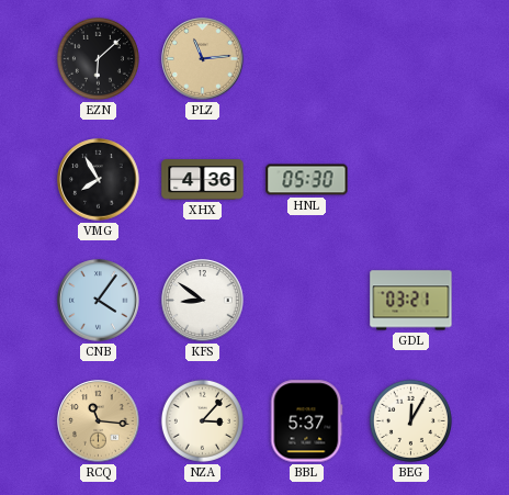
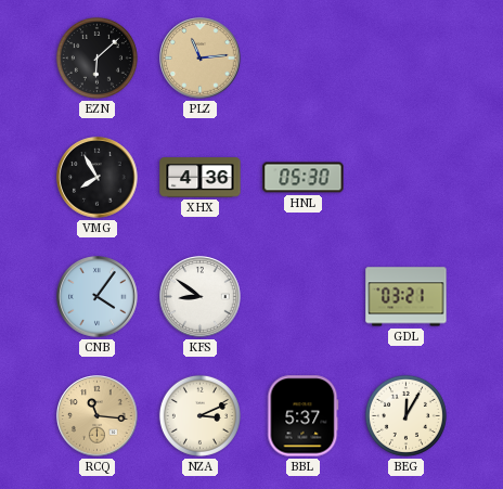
NZA: 3:07 -> 3:11 (199, 415)
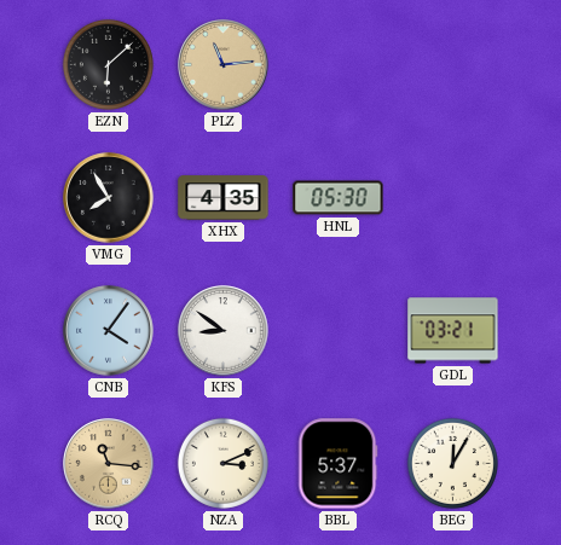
XHX: 4:36 -> 4:35 (224, 198)
